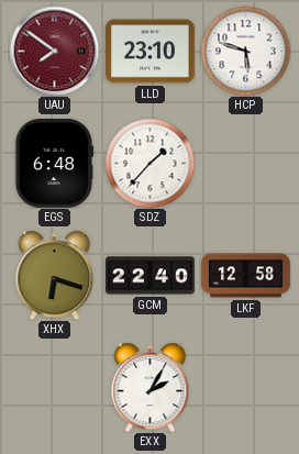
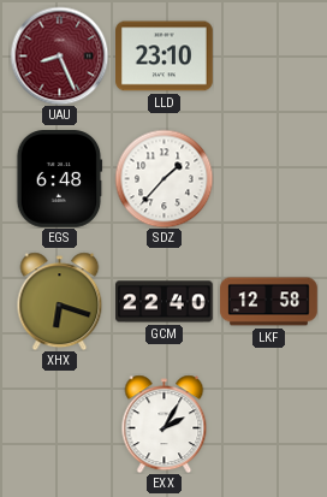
UAU: 7:51 -> 8:26 (59, 55)
HCP: 5:48 -> none (245, 51)
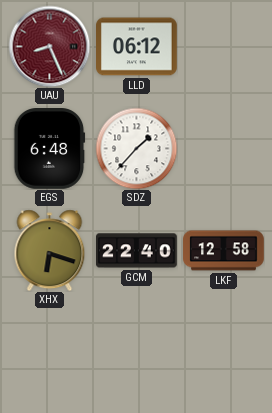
LLD: 23:10 -> 06:12 (137, 47)
EXX: 2:05 -> none (165, 424)
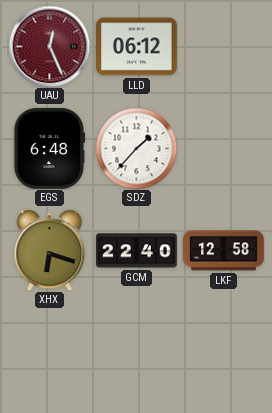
UAU: 8:26 -> 12:26 (49, 46)
